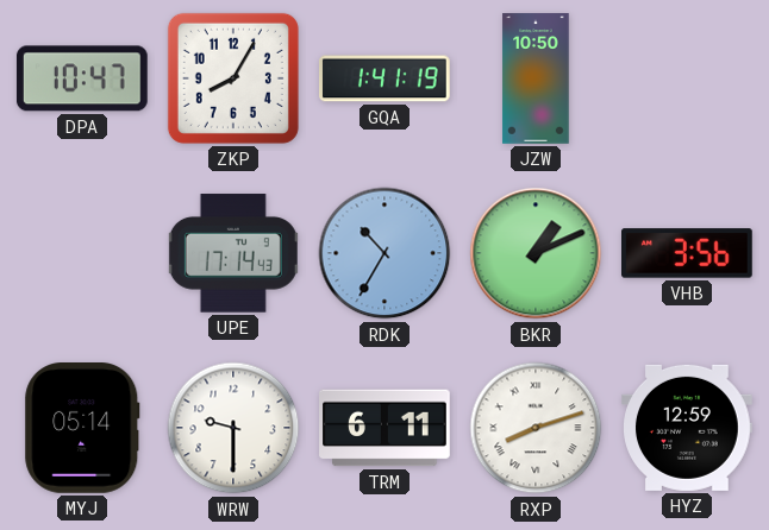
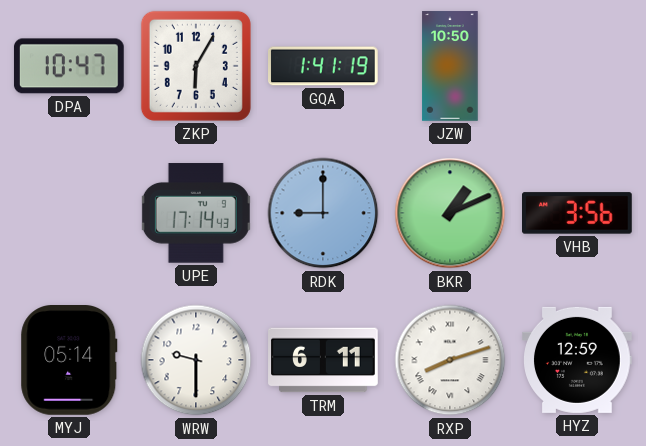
ZKP: 8:05 -> 6:05 (196, 66)
RDK: 10:35 -> 9:00 (323, 213)
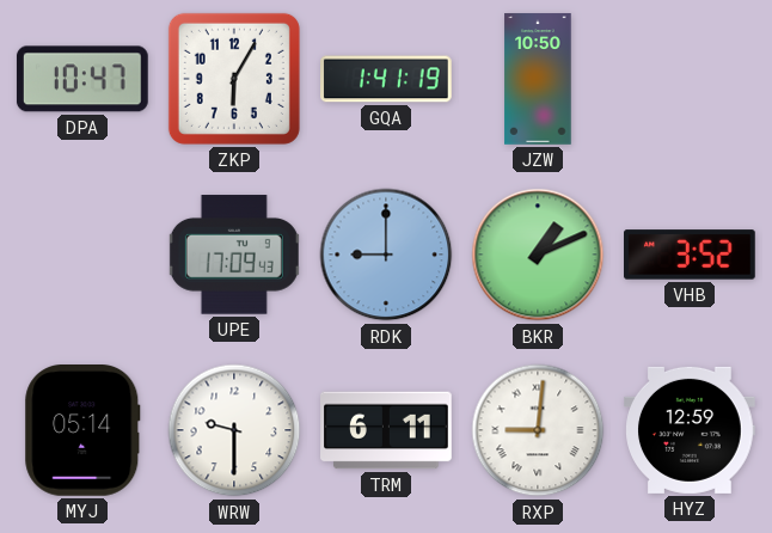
UPE: 17:14 -> 17:09 (234, 255)
VHB: 3:56 -> 3:52 (691, 255)
RXP: 8:12 -> 9:01 (538, 430)
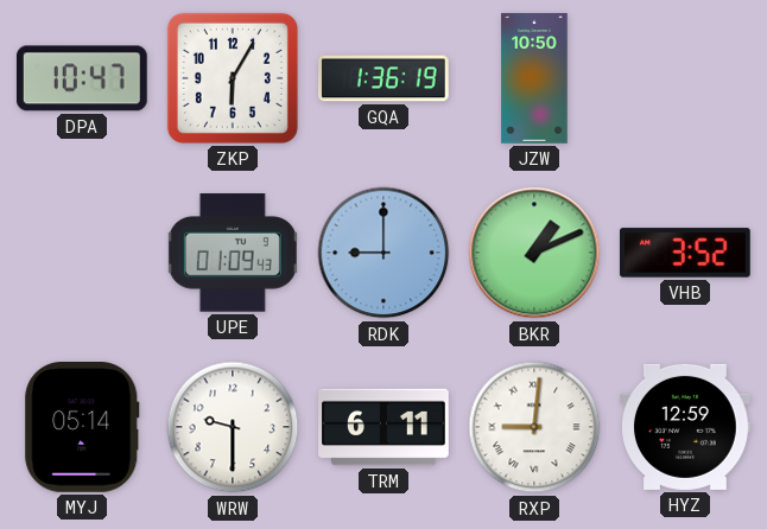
GQA: 1:41 -> 1:36 (385, 78)
UPE: 17:09 -> 01:09 (233, 253)
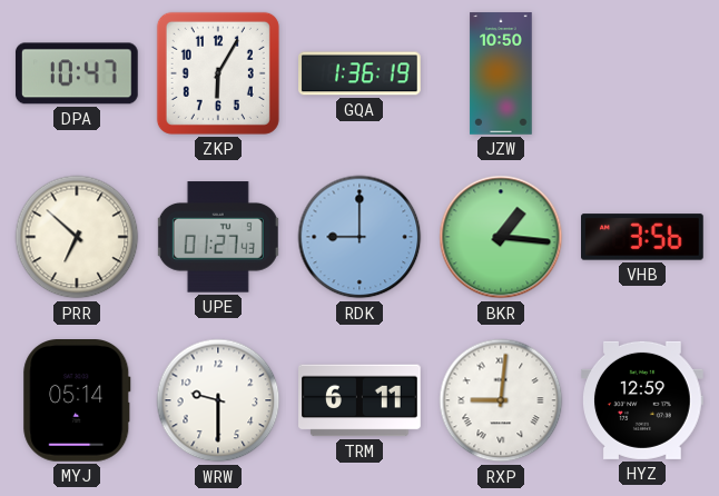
PRR: none -> 6:52 (77, 237)
UPE: 01:09 -> 01:27 (218, 237)
BKR: 1:11 -> 1:16 (501, 237)
VHB: 3:52 -> 3:56 (643, 237)
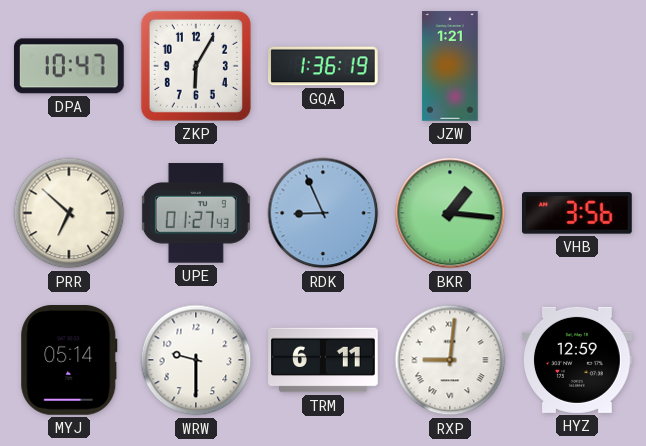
JZW: 10:50 -> 1:21 (450, 66)
RDK: 9:00 -> 8:56 (323, 213)
